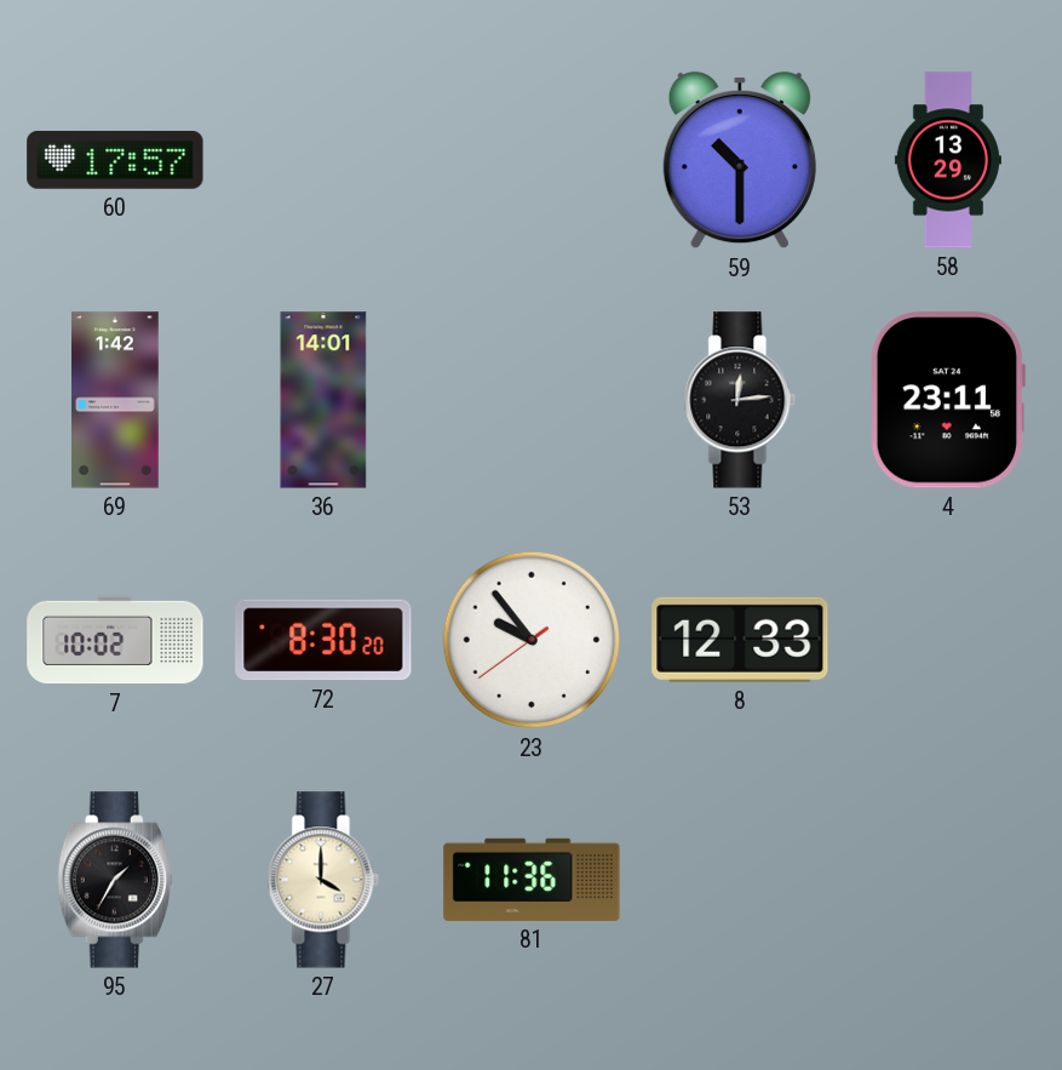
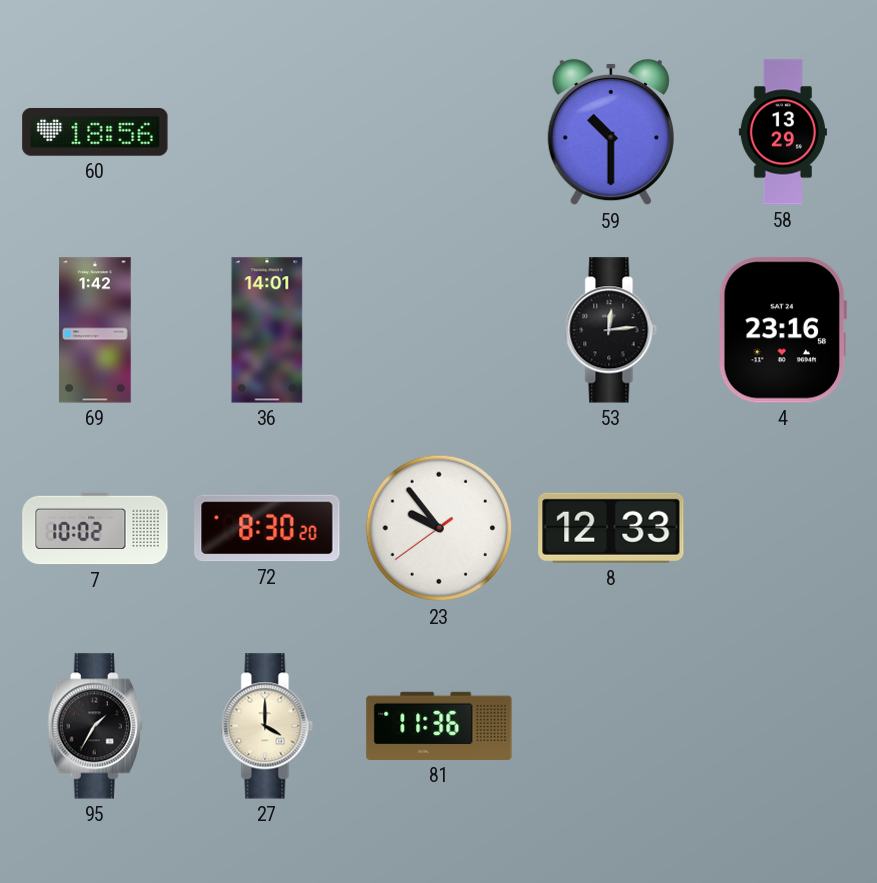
60: 17:57 -> 18:56 (95, 132)
4: 23:11 -> 23:16 (782, 330)
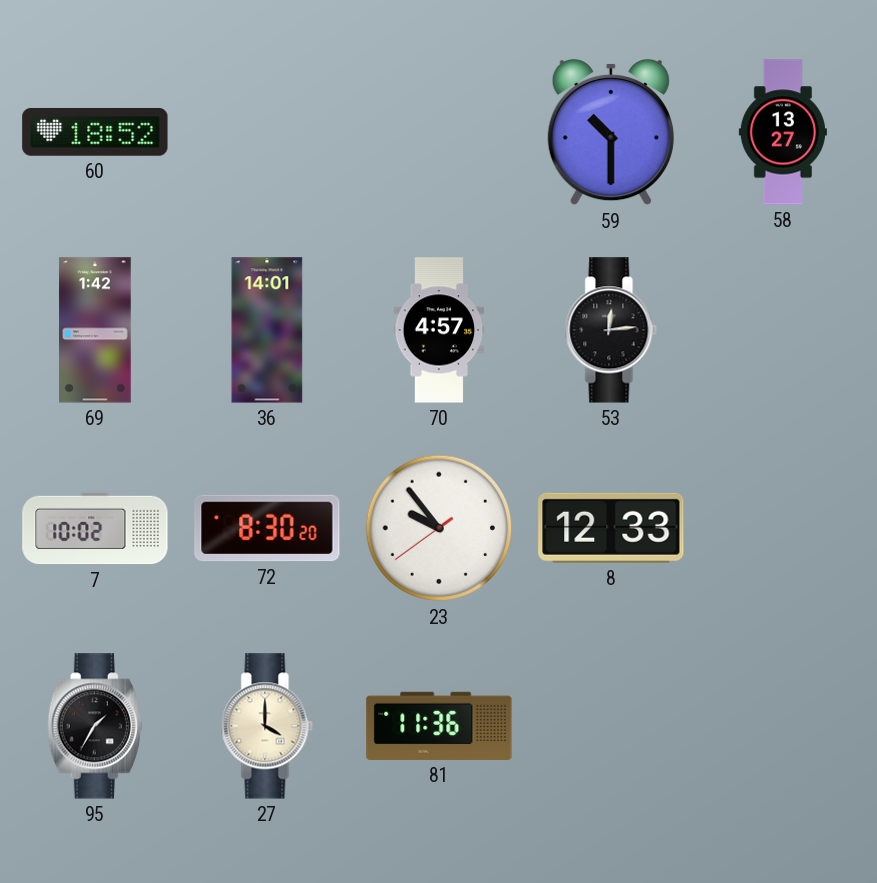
60: 18:56 -> 18:52 (95, 132)
58: 13:29 -> 13:27 (783, 132)
70: none -> 4:57 (439, 330)
4: 23:16 -> none (782, 330)
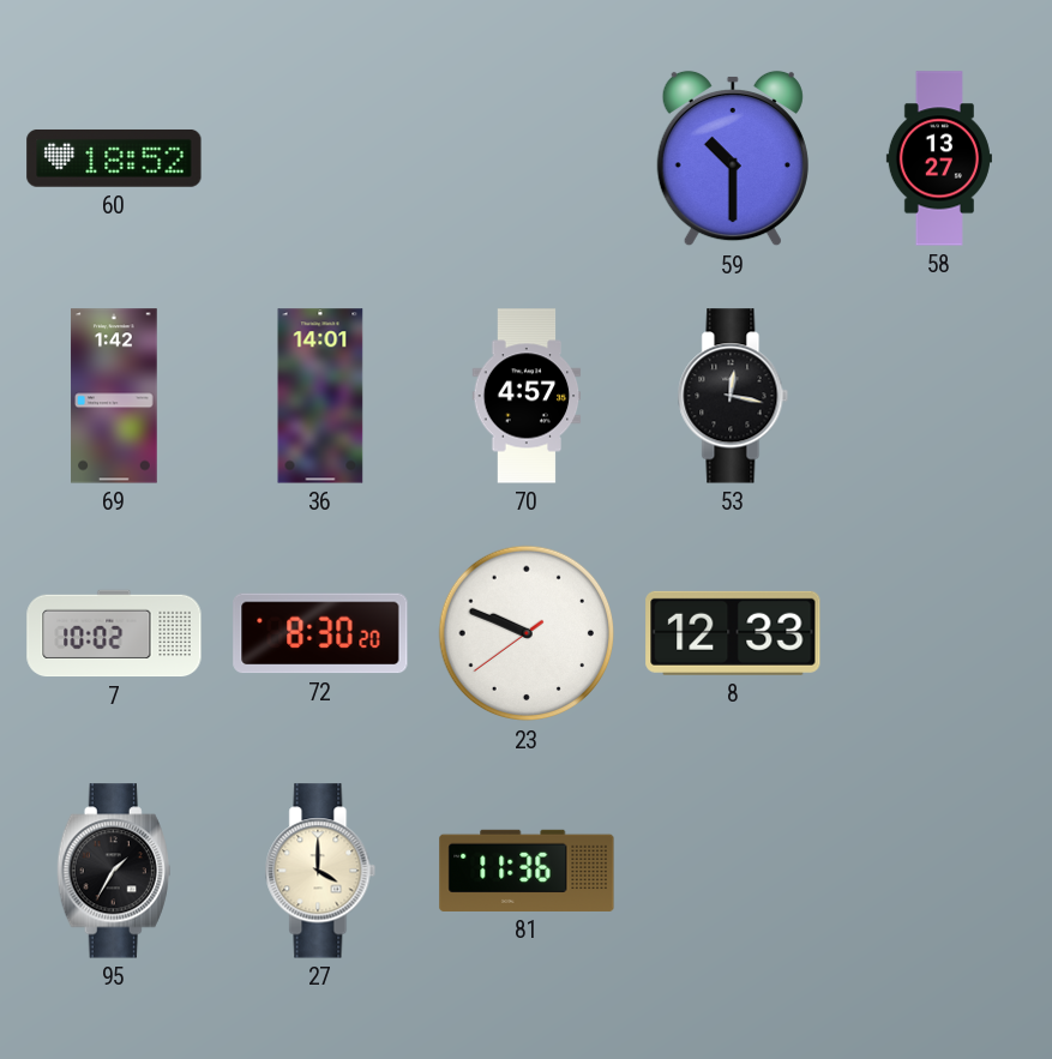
53: 12:14 -> 12:17 (733, 396)
23: 9:53 -> 9:48 (527, 633)
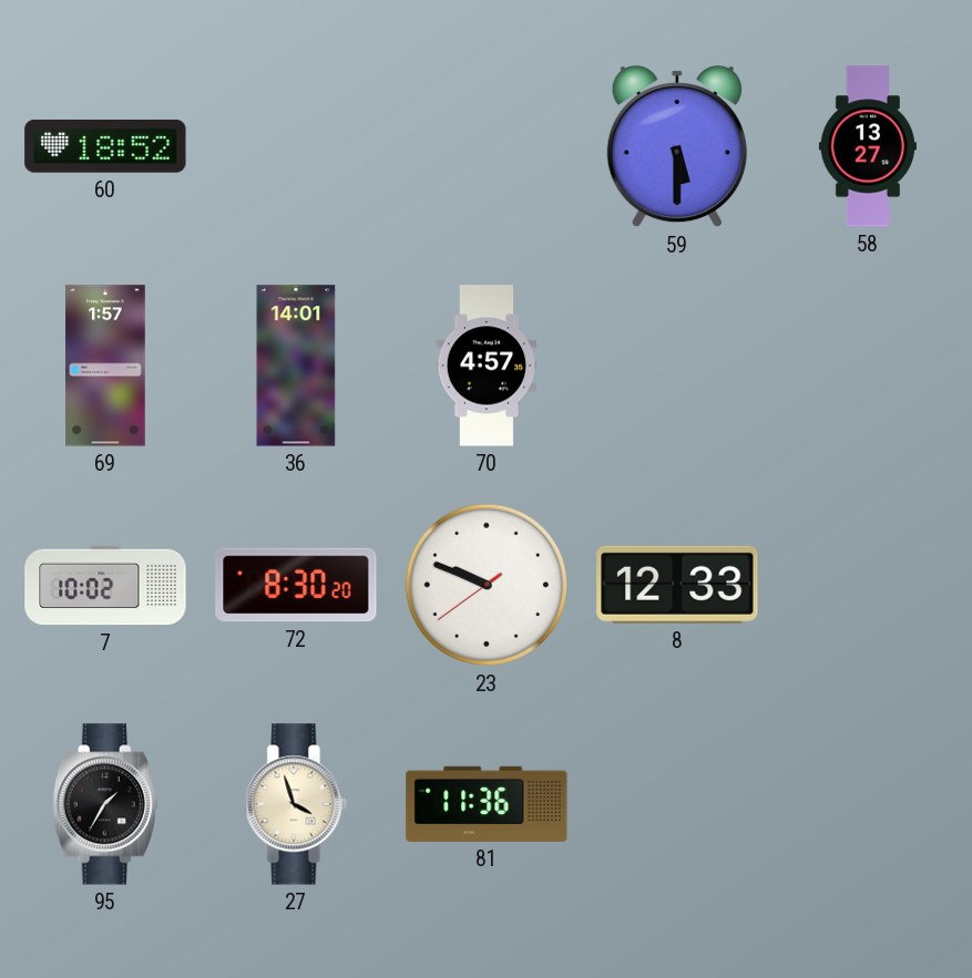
59: 10:30 -> 5:30 (677, 146)
69: 1:42 -> 1:57 (105, 366)
53: 12:17 -> none (733, 396)
27: 4:00 -> 3:57 (296, 804)
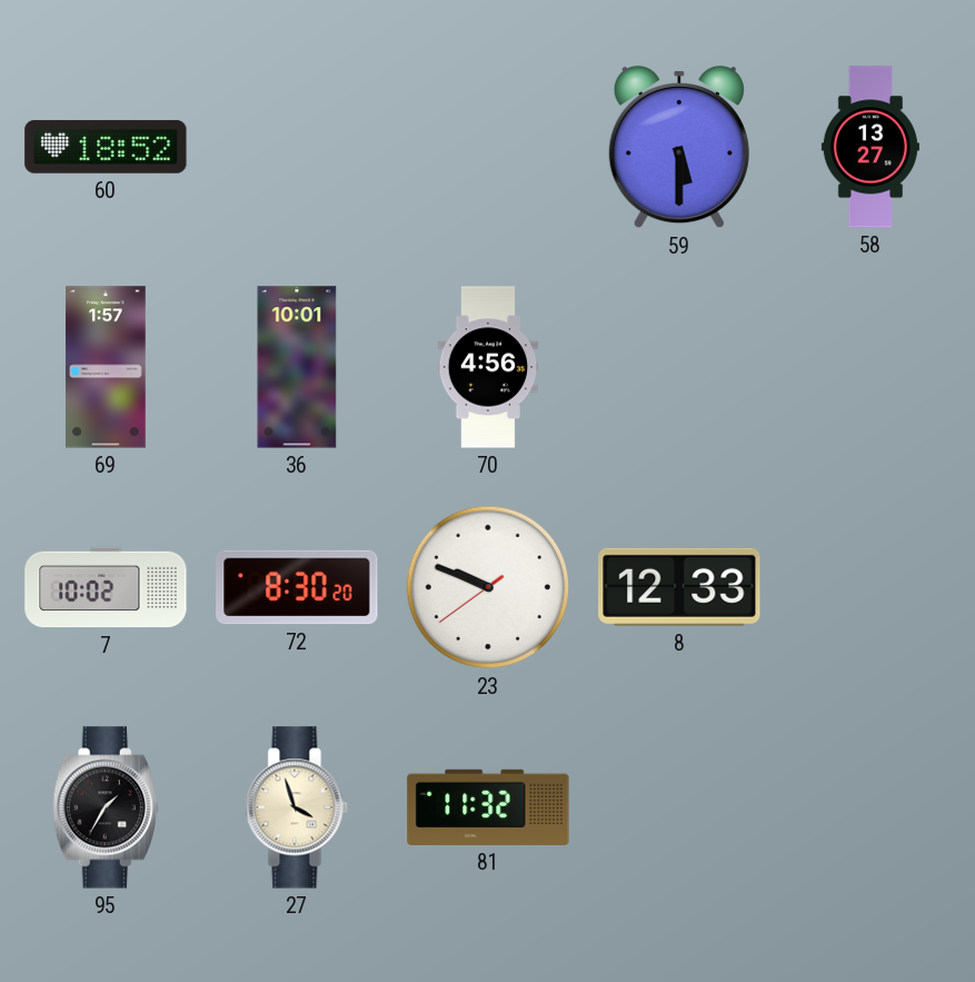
36: 14:01 -> 10:01 (297, 367)
70: 4:57 -> 4:56 (488, 367)
81: 11:36 -> 11:32 (488, 807)
